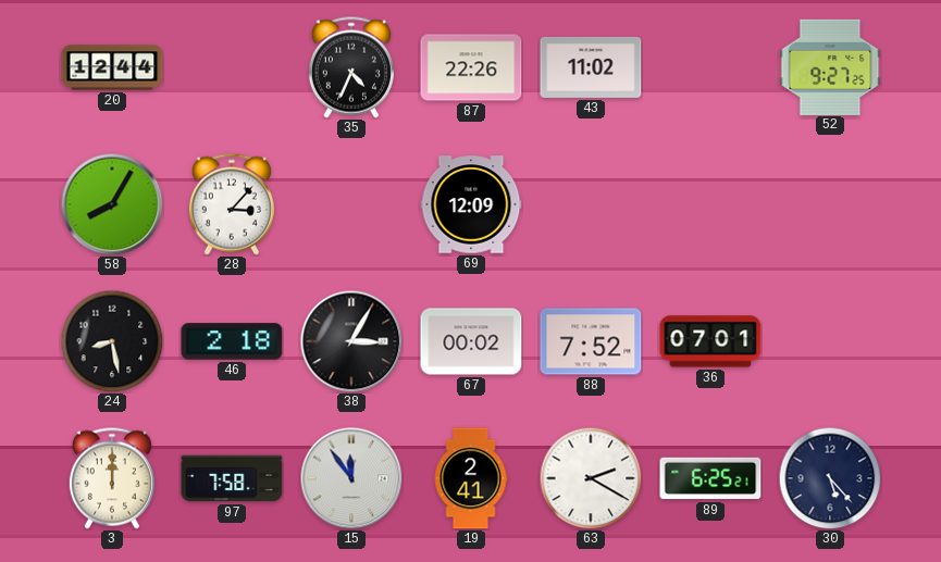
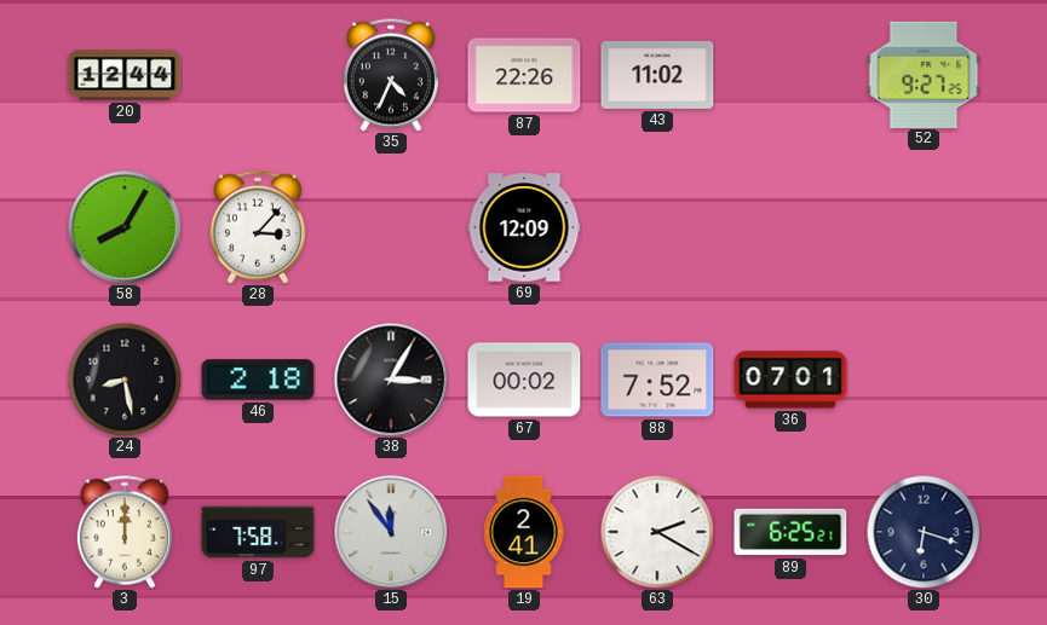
30: 5:23 -> 6:18 (924, 532)
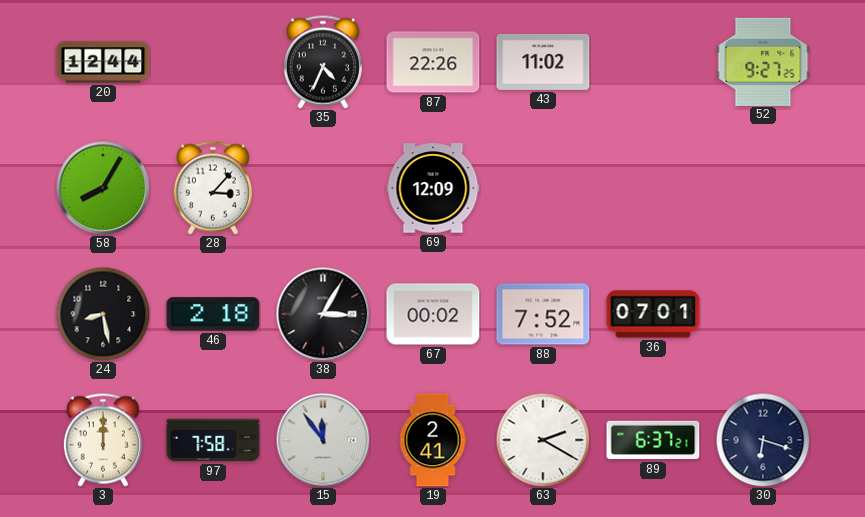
89: 6:25 -> 6:37 (653, 440)
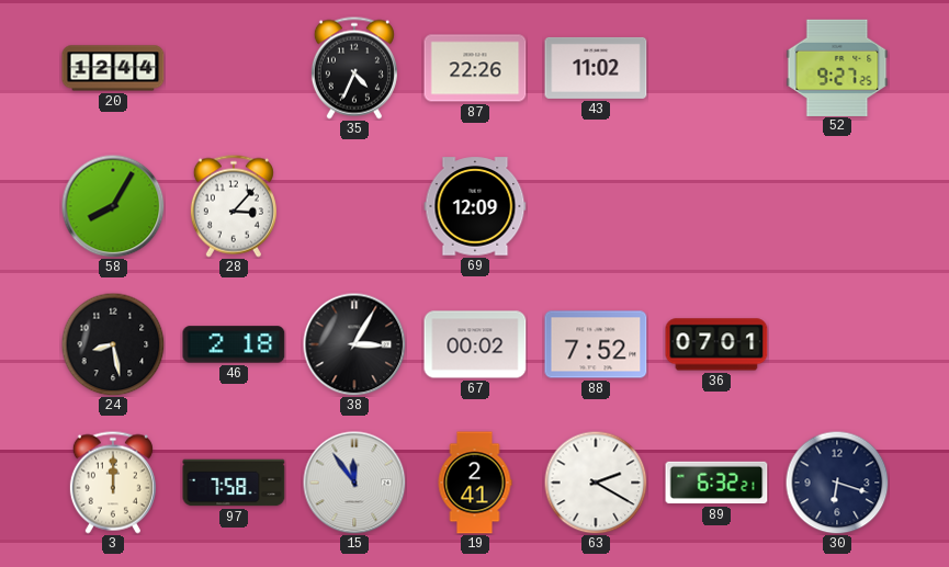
89: 6:37 -> 6:32 (716, 483)
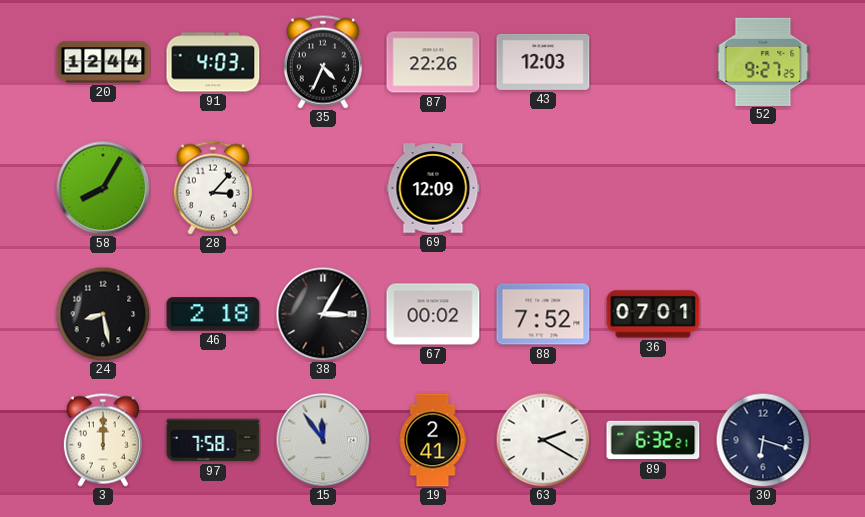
91: none -> 4:03 (213, 62)
43: 11:02 -> 12:03 (543, 62)
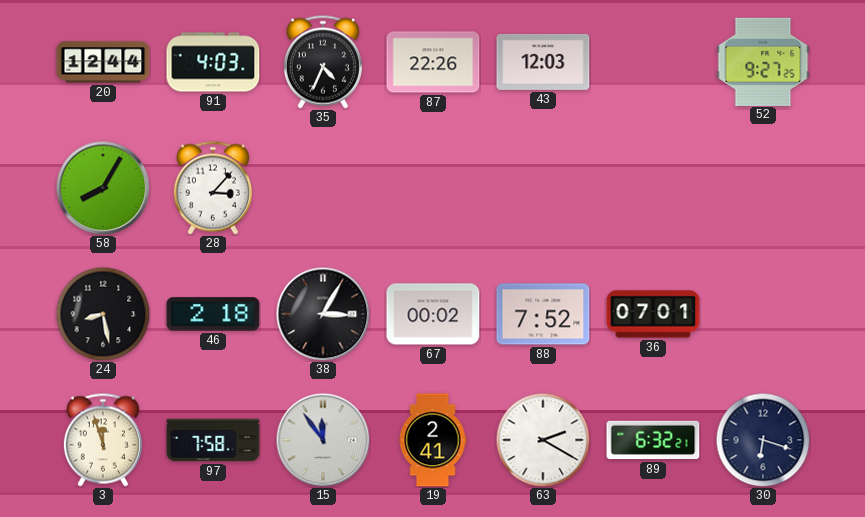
69: 12:09 -> none (433, 188)
3: 12:00 -> 11:57 (103, 440)
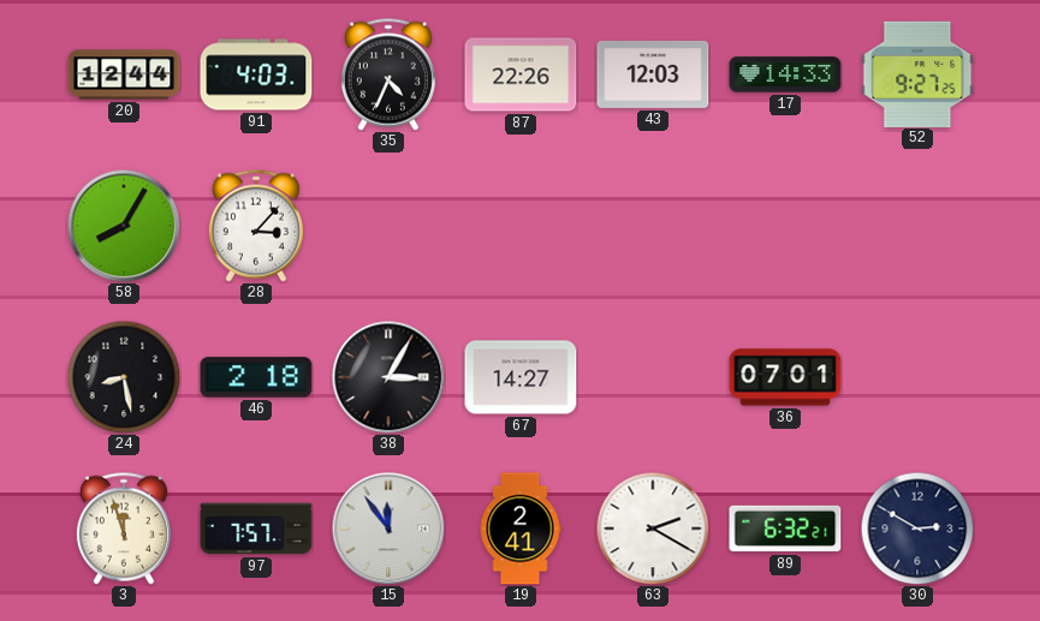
17: none -> 14:33 (785, 74)
67: 00:02 -> 14:27 (521, 377)
88: 7:52 -> none (543, 314)
97: 7:58 -> 7:57 (256, 529)
30: 6:18 -> 2:50 (917, 529)
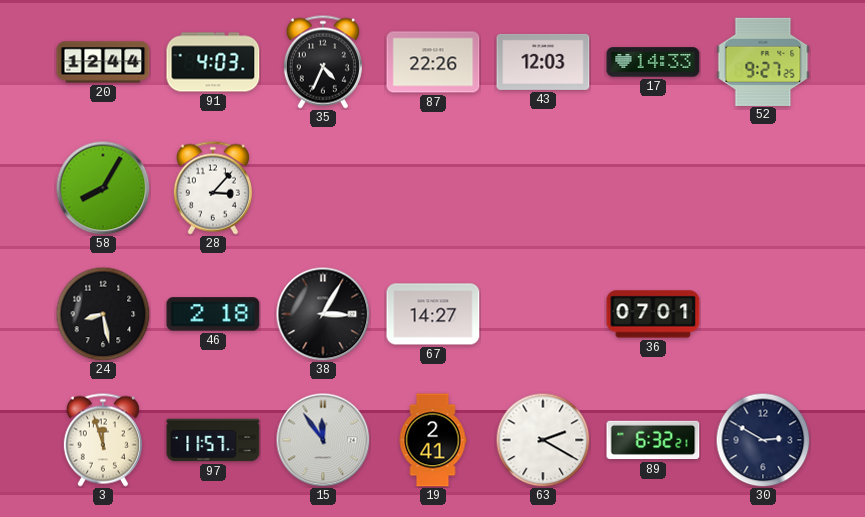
97: 7:57 -> 11:57 (213, 440)
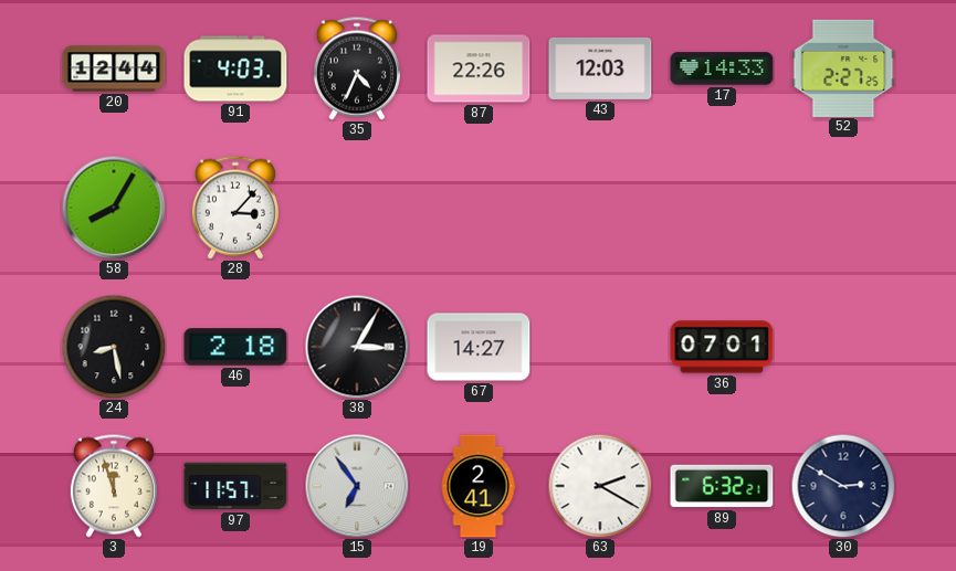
52: 9:27 -> 2:27 (843, 67)
15: 11:54 -> 6:54 (357, 486)
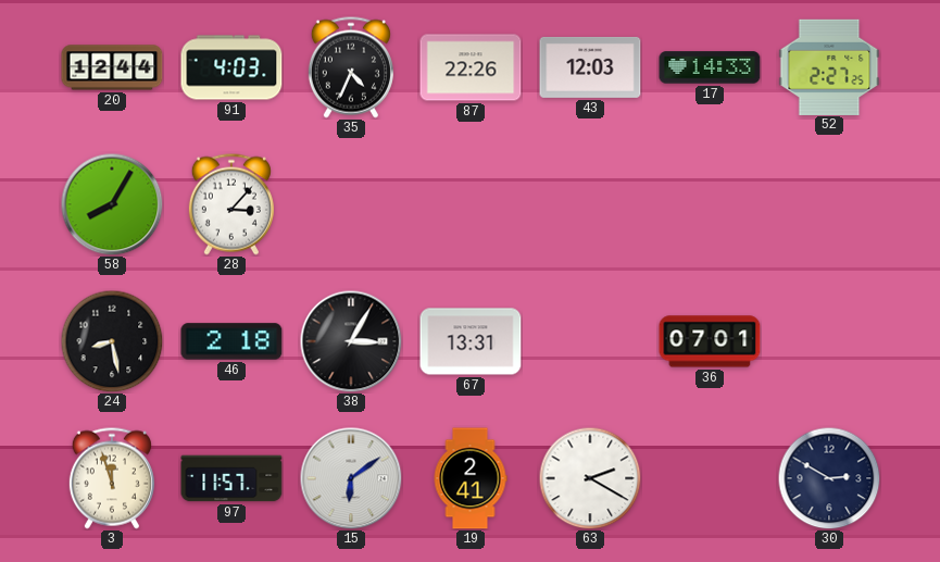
67: 14:27 -> 13:31 (471, 341)
15: 6:54 -> 6:09 (351, 478)
89: 6:32 -> none (722, 486)
